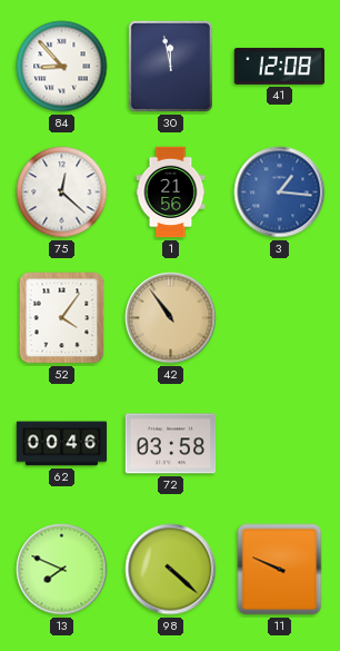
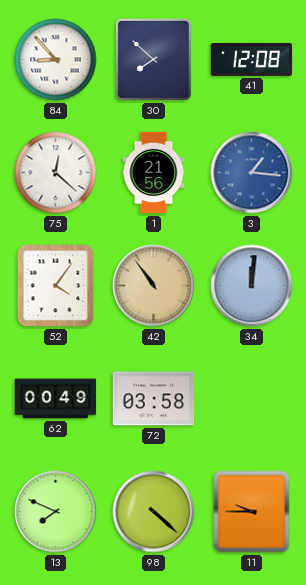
30: 11:58 -> 7:52 (153, 59)
34: none -> 12:01 (252, 286)
62: 00:46 -> 00:49 (56, 399)
11: 9:49 -> 9:45 (252, 512)
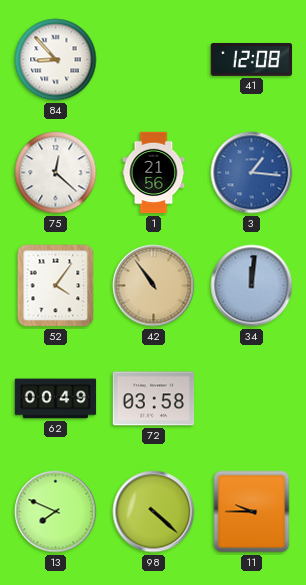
30: 7:52 -> none (153, 59)
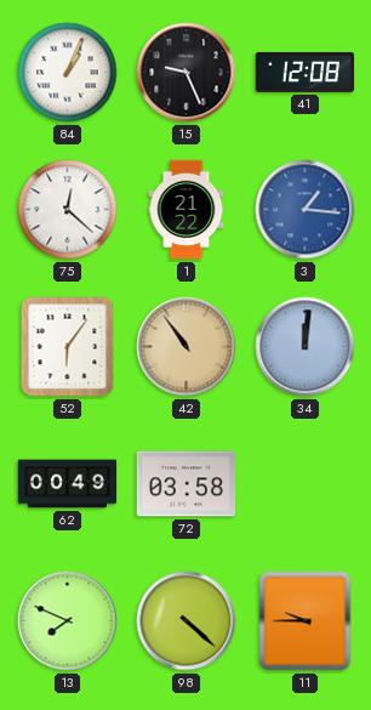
84: 8:53 -> 1:04 (68, 73)
15: none -> 9:26 (187, 73)
1: 21:56 -> 21:22 (187, 210)
52: 4:06 -> 6:06 (68, 347)
